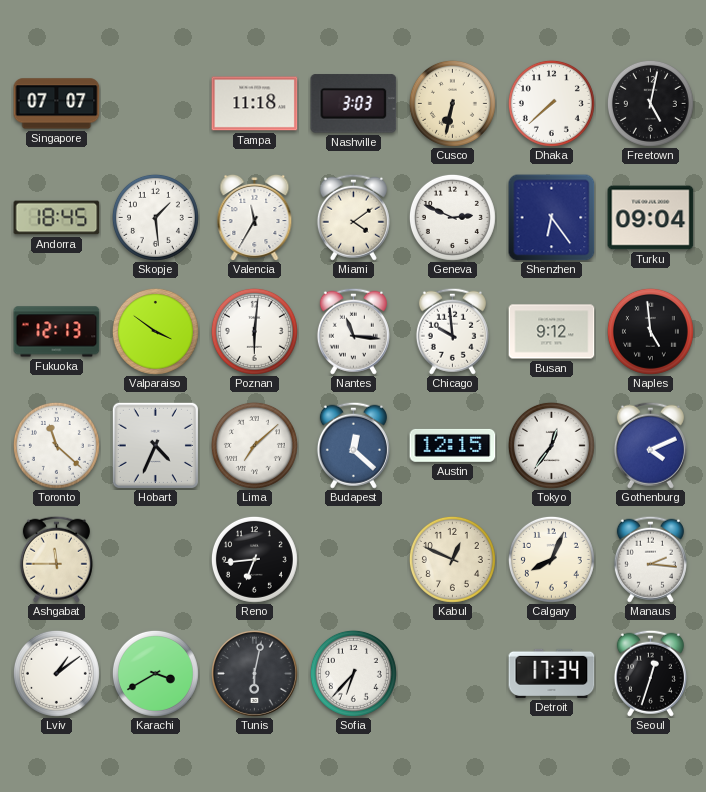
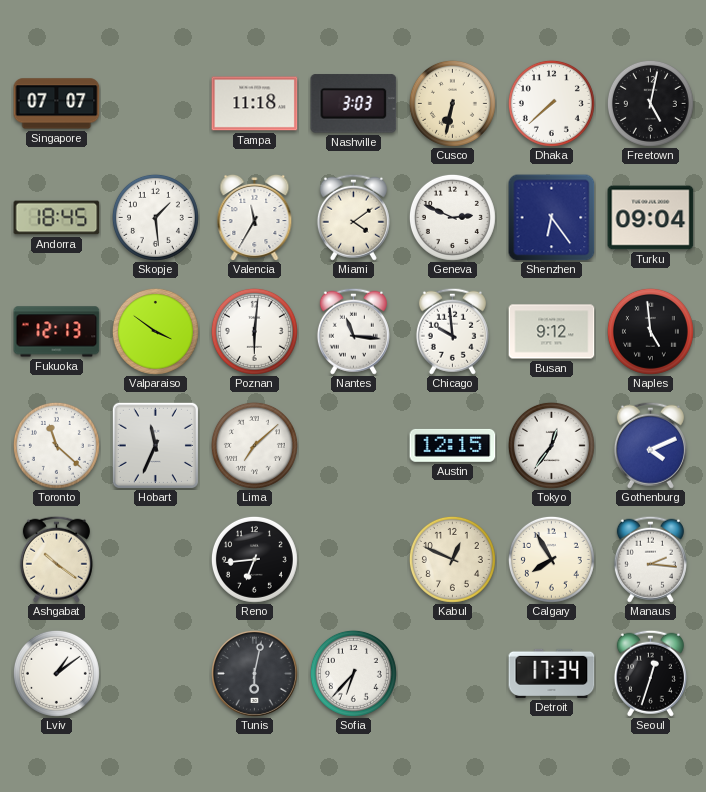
Hobart: 4:34 -> 11:34 (155, 445)
Budapest: 12:22 -> none (353, 445)
Ashgabat: 11:45 -> 10:21 (56, 559)
Calgary: 8:04 -> 7:55 (551, 559)
Karachi: 3:40 -> none (155, 673)
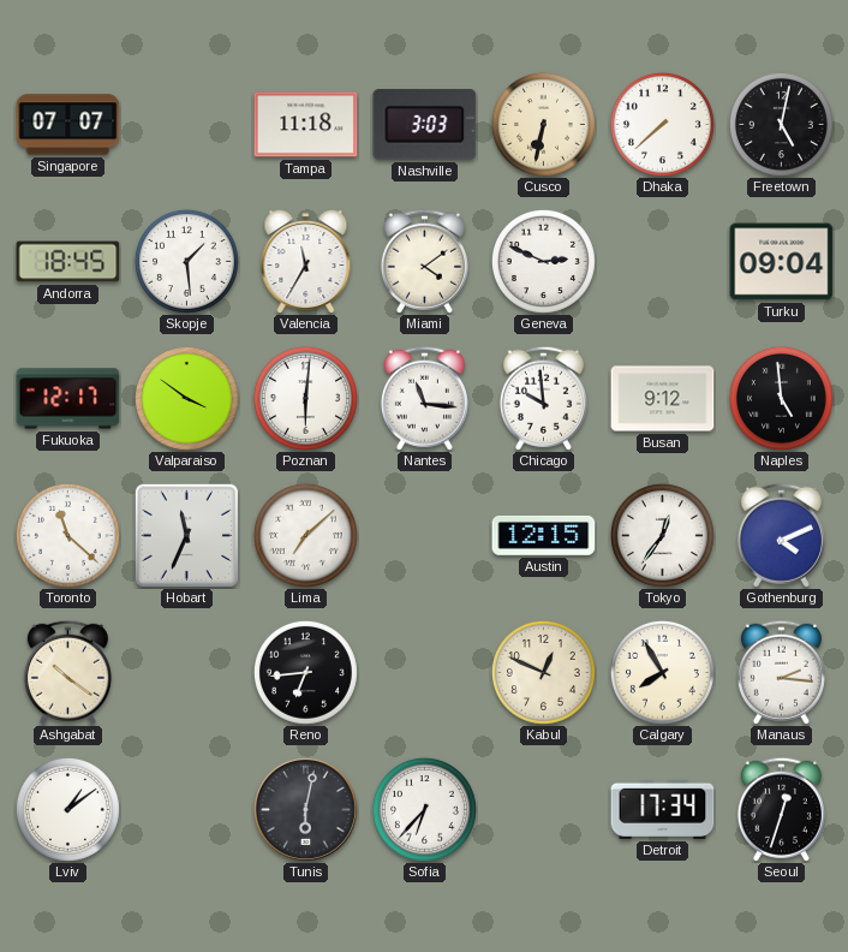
Shenzhen: 6:24 -> none (552, 218)
Fukuoka: 12:13 -> 12:17 (68, 399)
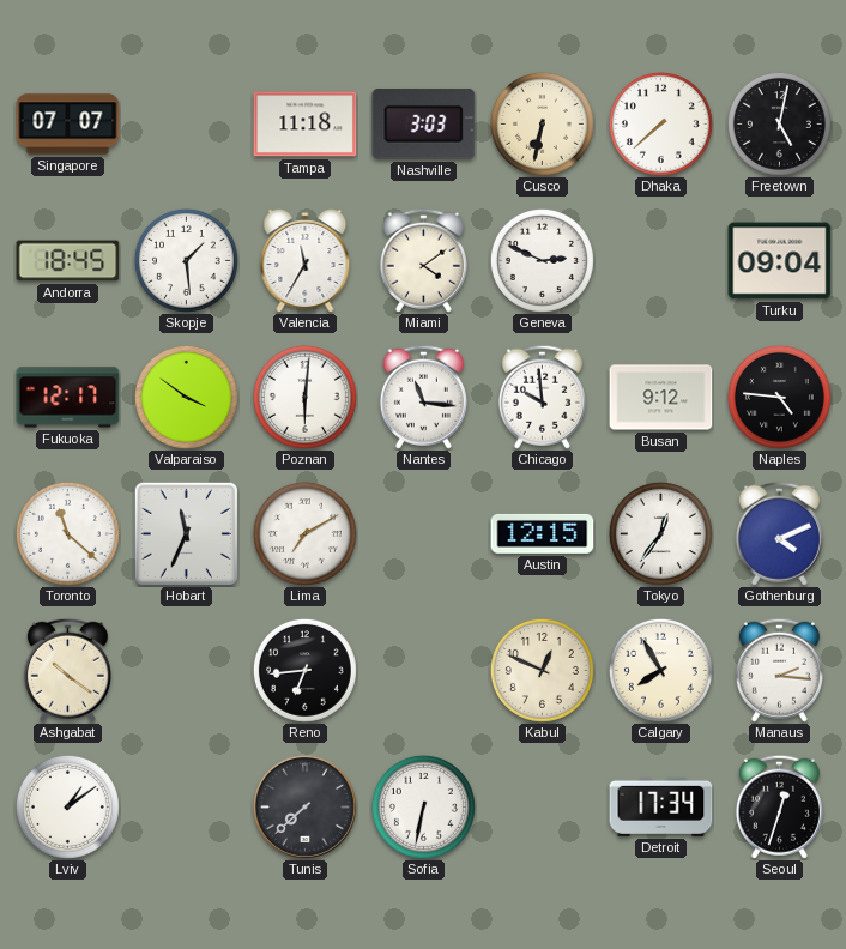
Naples: 4:59 -> 4:46 (779, 397)
Lima: 7:08 -> 7:10 (304, 533)
Tunis: 6:02 -> 7:38 (304, 806)
Sofia: 6:37 -> 6:32 (423, 806)
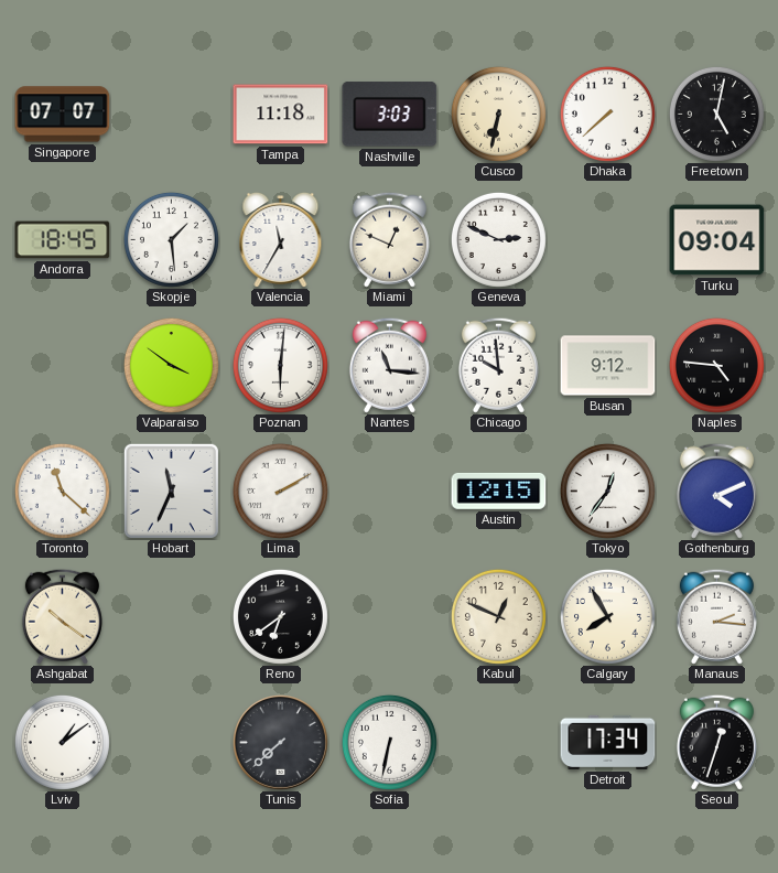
Miami: 4:09 -> 12:49 (389, 239)
Fukuoka: 12:17 -> none (68, 398)
Lima: 7:10 -> 2:10 (280, 491)
Reno: 6:44 -> 6:39 (280, 616)
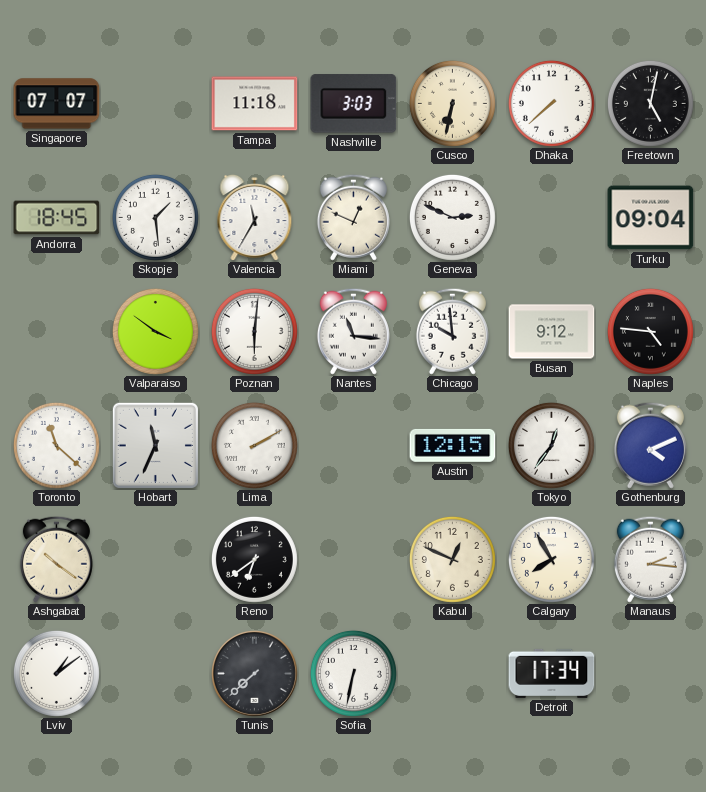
Seoul: 12:33 -> none (716, 742)
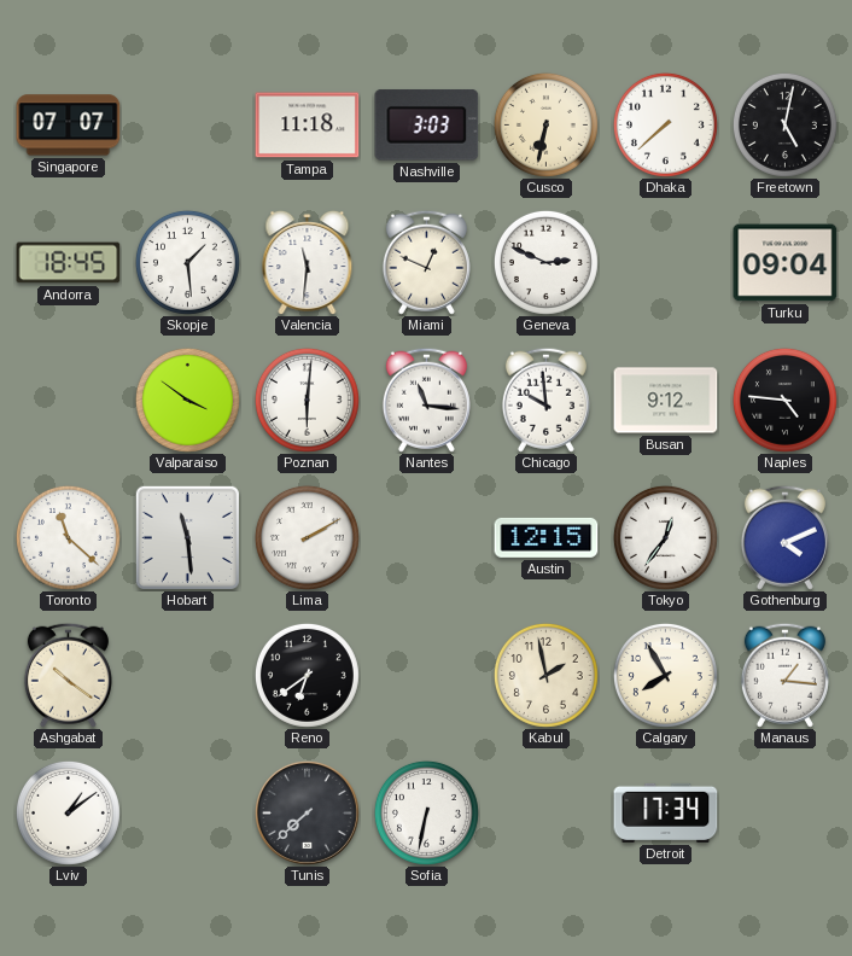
Valencia: 11:35 -> 11:31 (308, 262)
Hobart: 11:34 -> 11:29 (187, 537)
Kabul: 12:49 -> 1:58 (545, 675)
Manaus: 2:16 -> 1:16 (784, 675)
